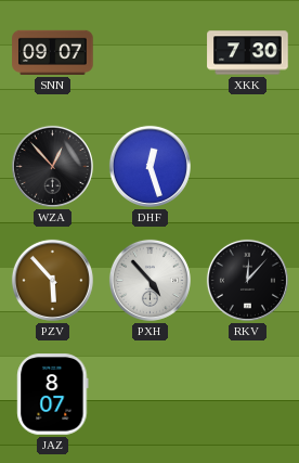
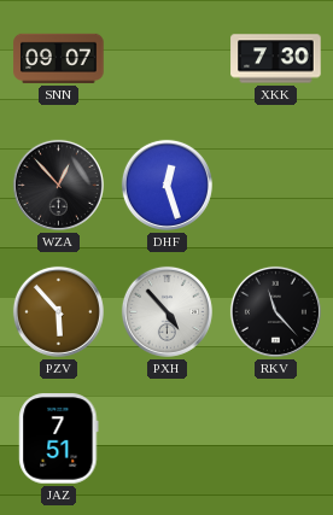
RKV: 12:07 -> 11:23 (275, 311)
JAZ: 8:07 -> 7:51 (59, 439)
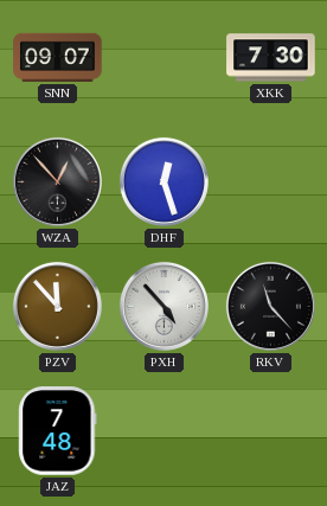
PZV: 5:53 -> 11:53 (57, 306)
JAZ: 7:51 -> 7:48 (58, 431)
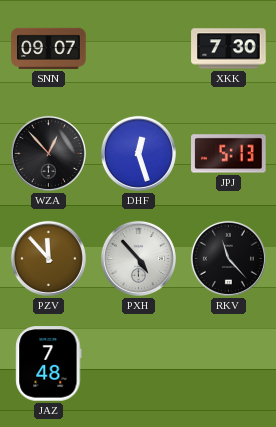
JPJ: none -> 5:13 (229, 154)
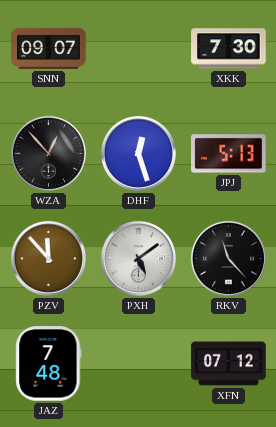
PXH: 4:53 -> 5:09 (138, 258)
XFN: none -> 07:12 (229, 364)
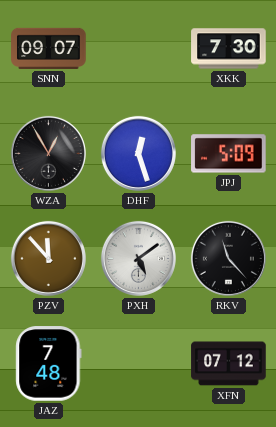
WZA: 12:53 -> 12:55 (48, 153)
JPJ: 5:13 -> 5:09 (229, 154)
